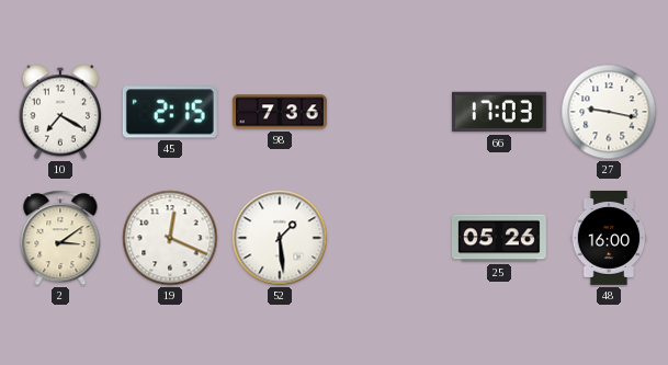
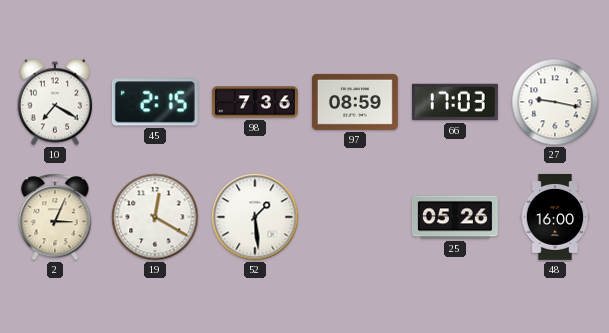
97: none -> 08:59 (355, 102)
2: 3:09 -> 3:04 (55, 217)
19: 12:19 -> 12:20 (155, 217)
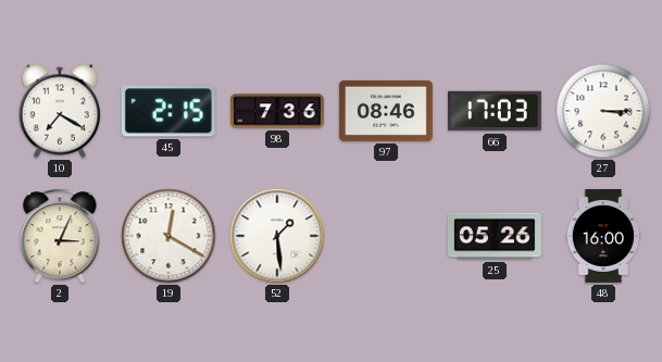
97: 08:59 -> 08:46 (386, 111)
27: 9:17 -> 3:15 (603, 111)
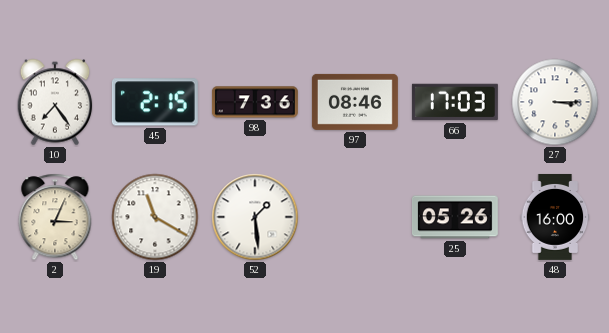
10: 7:20 -> 7:24 (55, 102)
19: 12:20 -> 11:20 (155, 217)
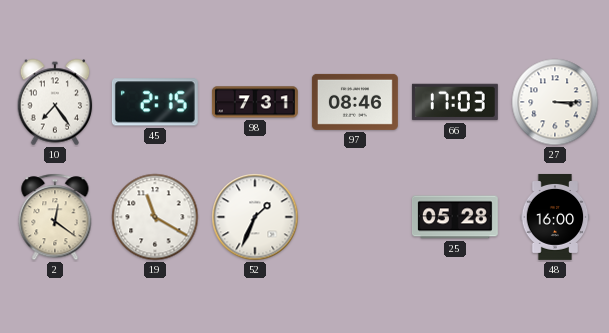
98: 7:36 -> 7:31 (255, 102)
2: 3:04 -> 12:21 (55, 217)
52: 1:29 -> 1:34 (255, 217)
25: 05:26 -> 05:28 (455, 217)
